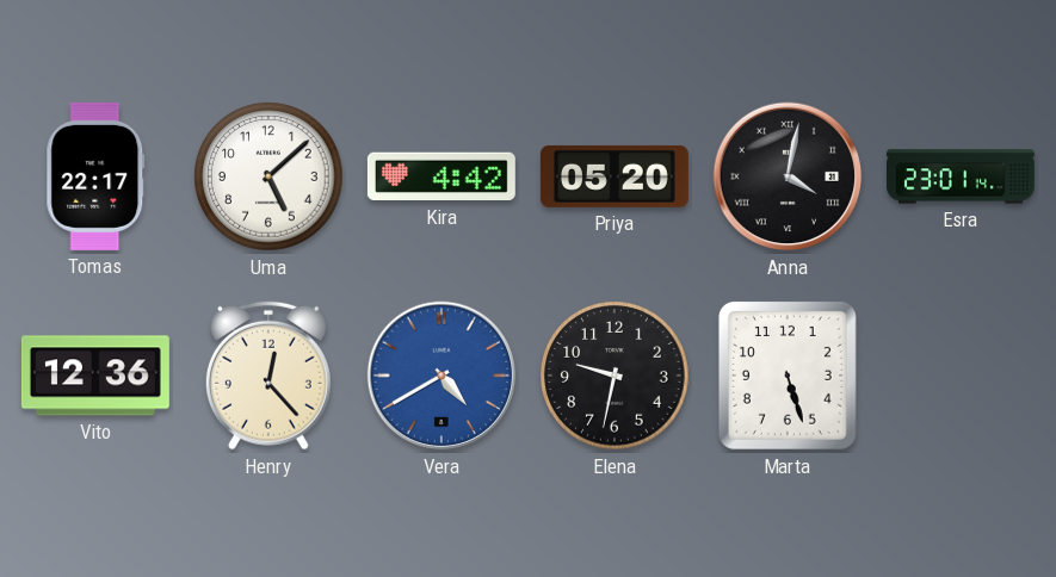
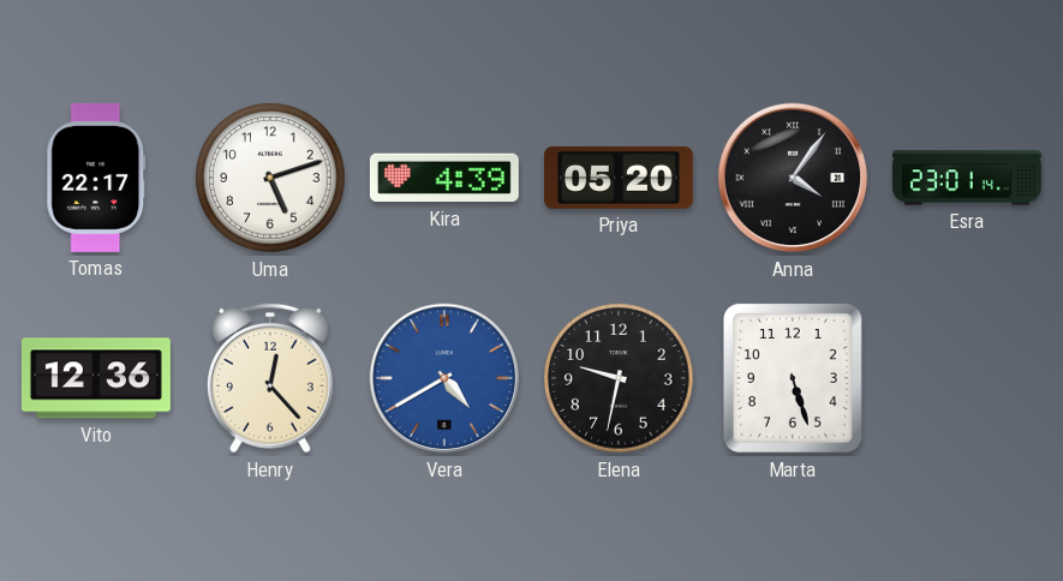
Uma: 5:08 -> 5:12 (270, 178)
Kira: 4:42 -> 4:39 (444, 178)
Anna: 4:02 -> 4:06 (793, 178)
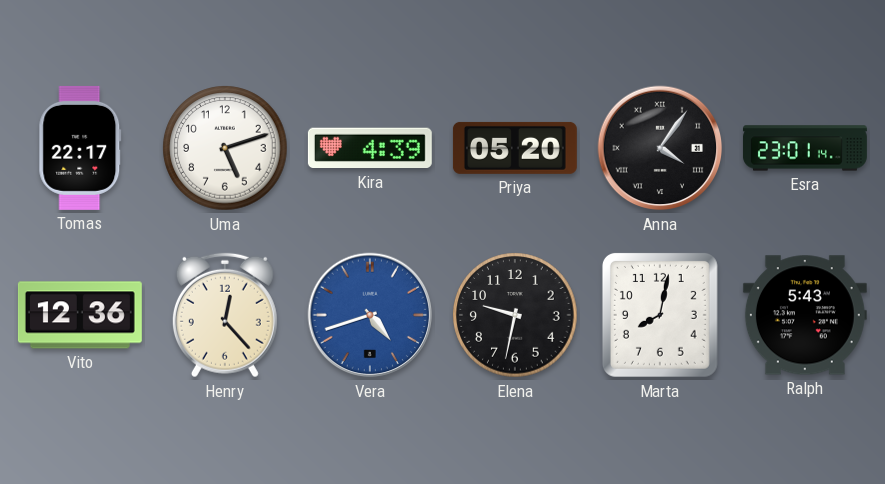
Vera: 4:40 -> 4:42 (370, 315)
Marta: 5:27 -> 8:02 (660, 315)
Ralph: none -> 5:43 (805, 315)
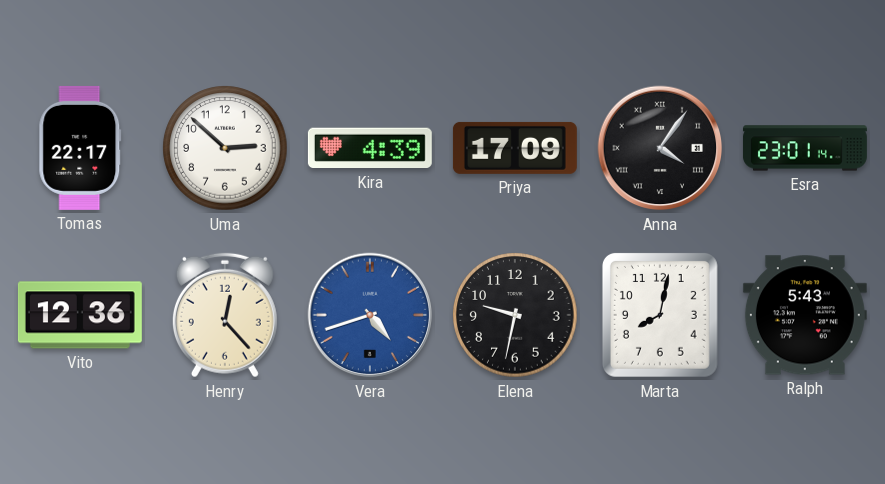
Uma: 5:12 -> 2:52 (225, 148)
Priya: 05:20 -> 17:09 (515, 148)
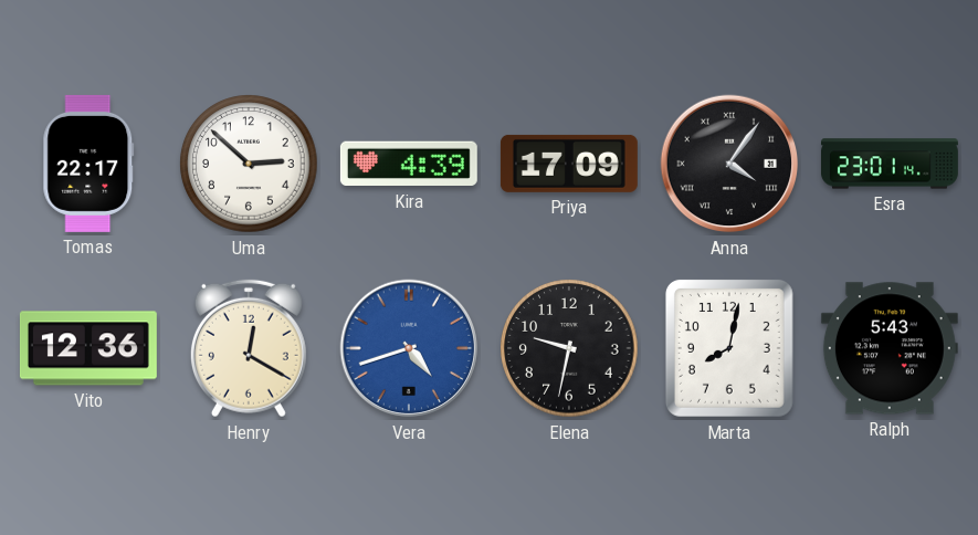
Henry: 12:23 -> 12:20 (249, 348)
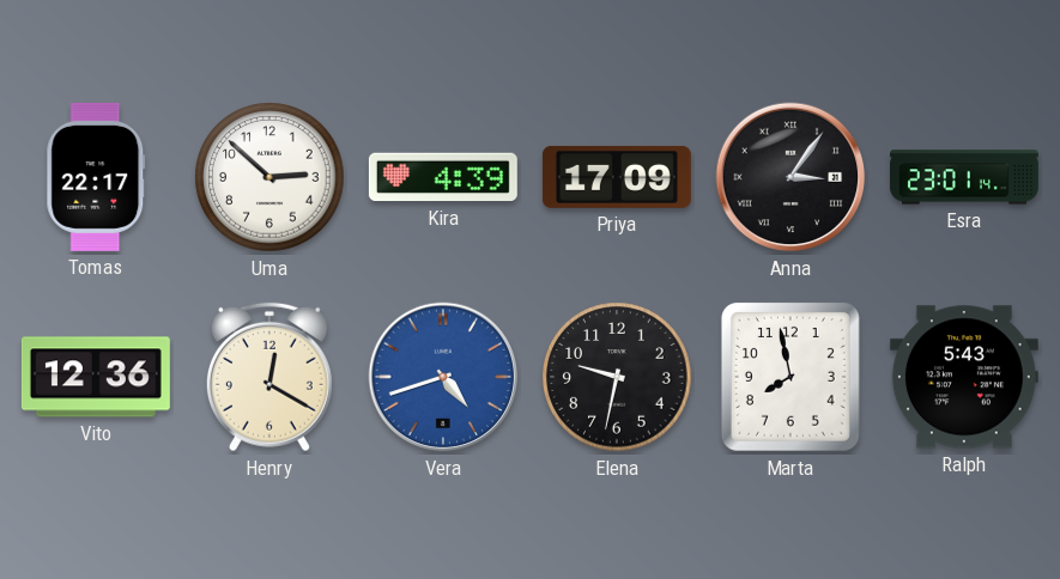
Anna: 4:06 -> 3:06 (791, 177)
Marta: 8:02 -> 7:58 (791, 377)
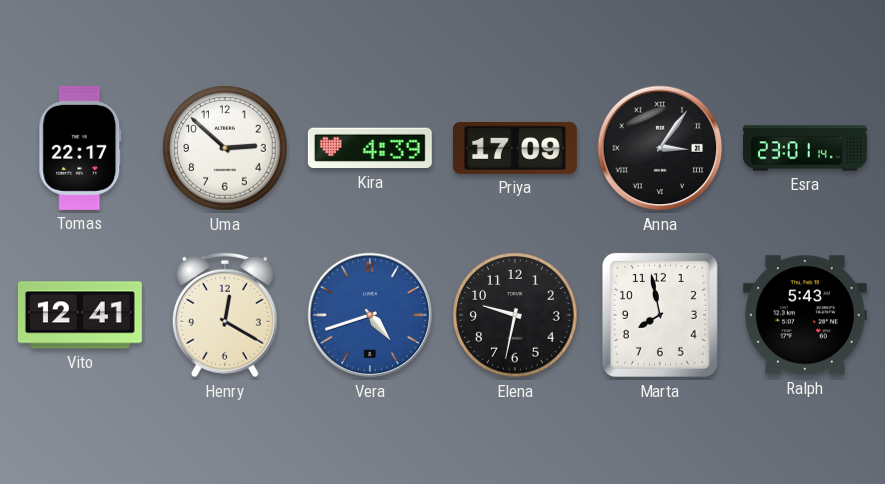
Vito: 12:36 -> 12:41 (80, 315)
